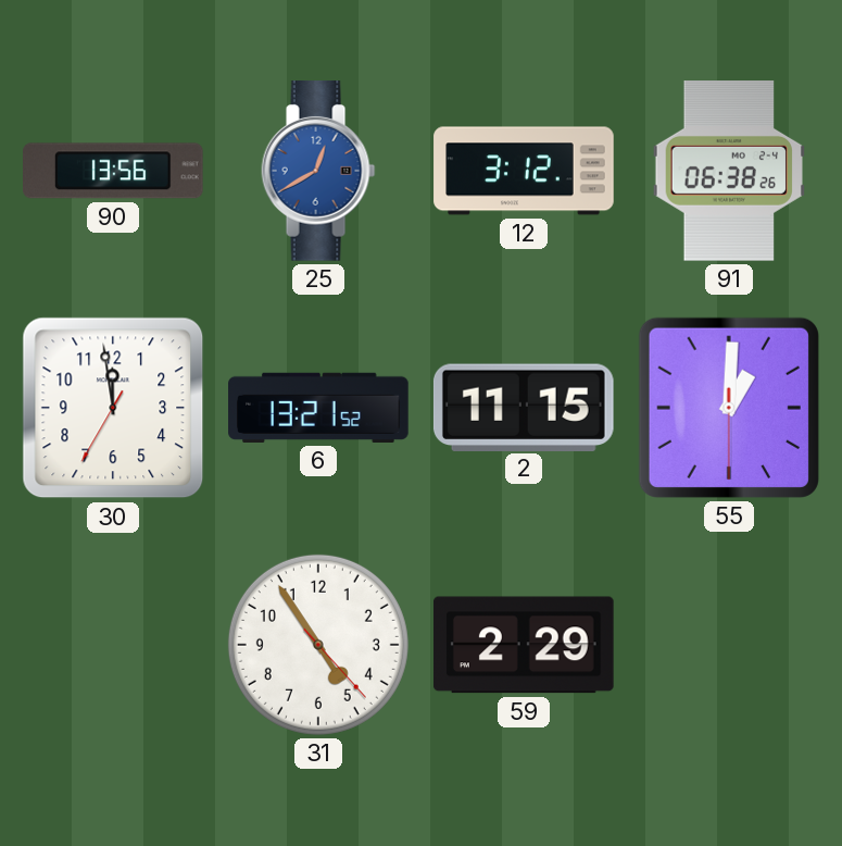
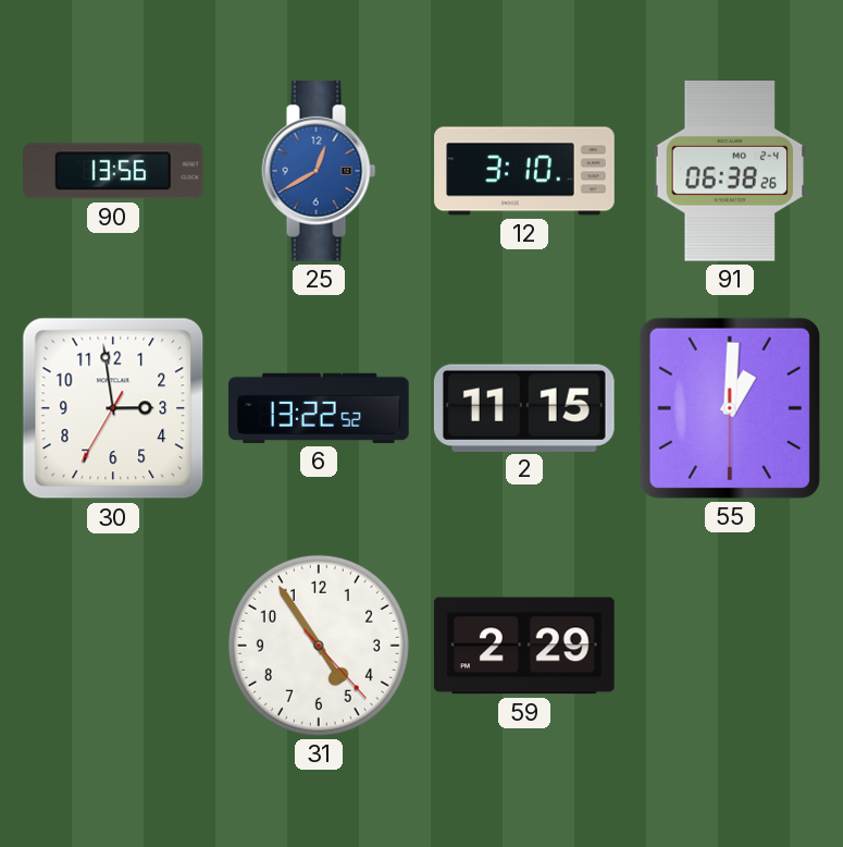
12: 3:12 -> 3:10 (524, 171)
30: 11:58 -> 2:58 (113, 408)
6: 13:21 -> 13:22 (319, 408)
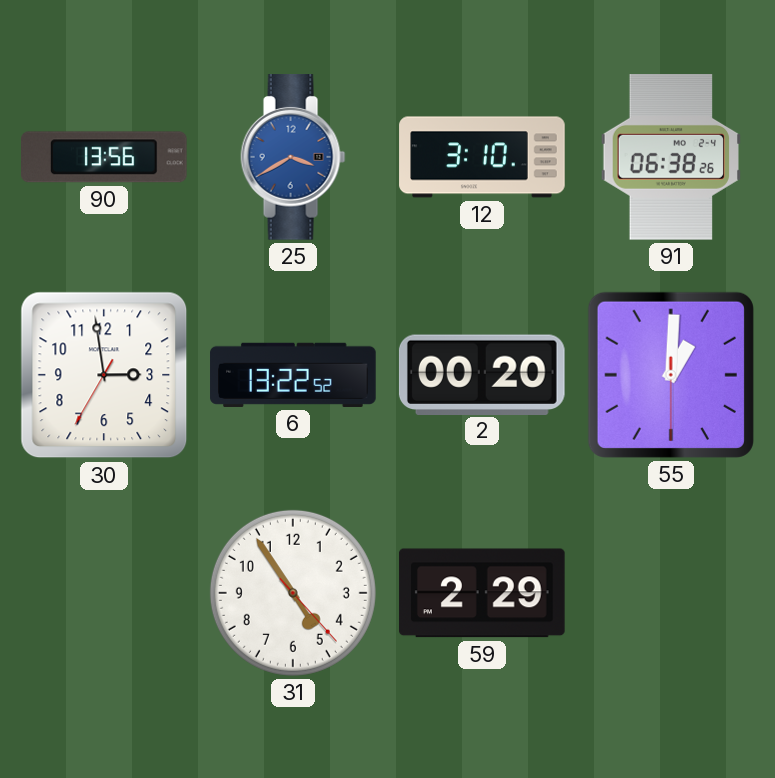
25: 12:40 -> 3:40 (293, 157)
2: 11:15 -> 00:20 (482, 374)
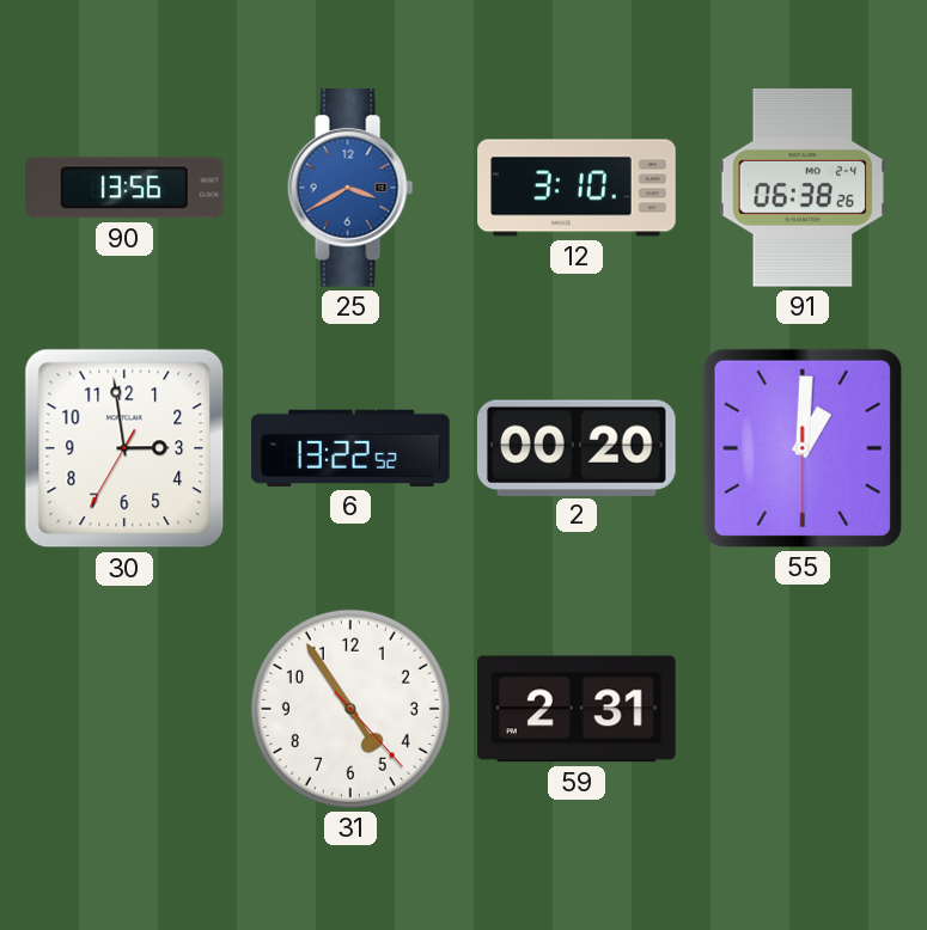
59: 2:29 -> 2:31 (578, 709)
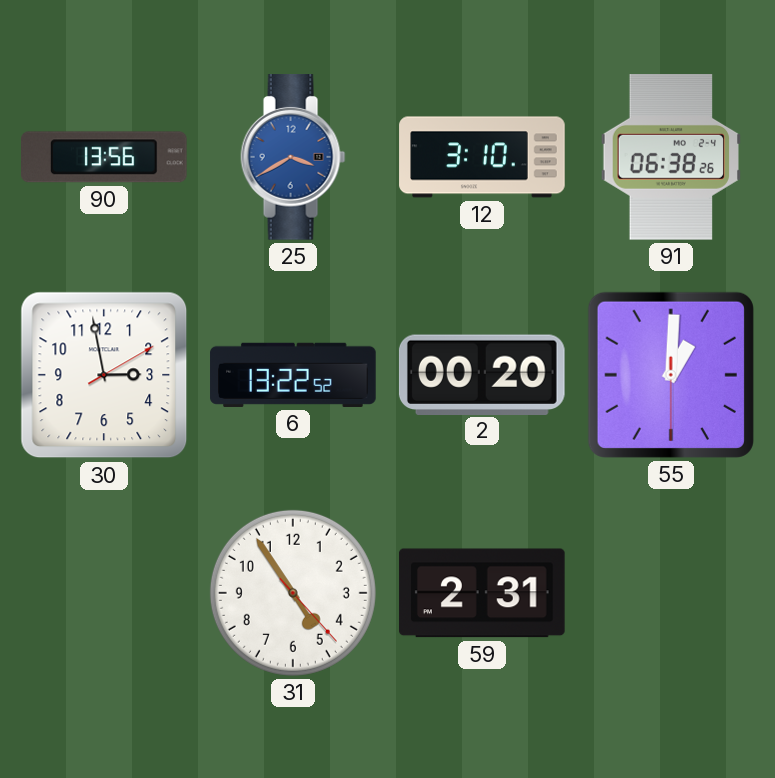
30: 2:58:35 -> 2:58:10 (104, 375)
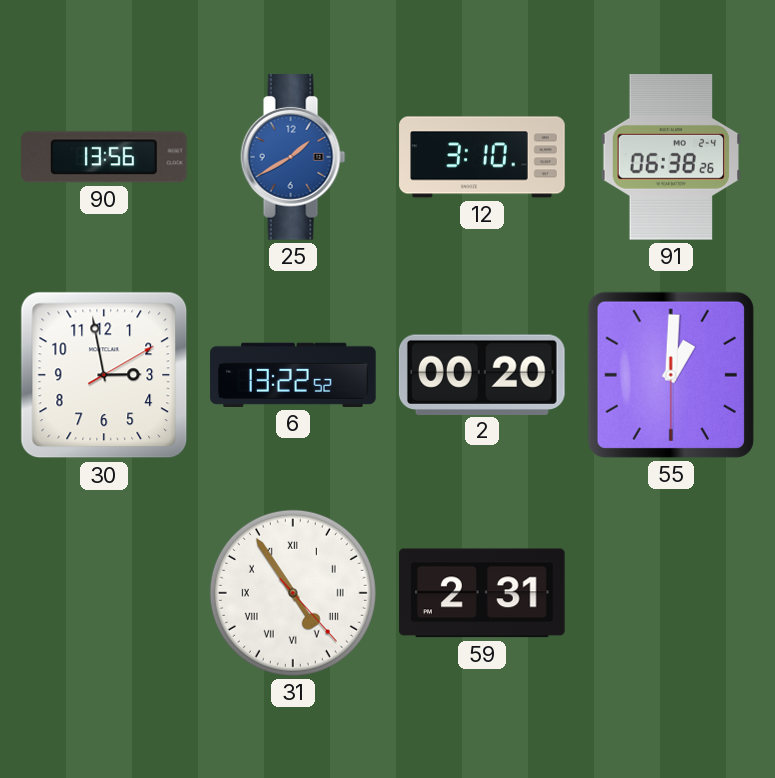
25: 3:40 -> 1:40 (293, 157)
31 numerals: Arabic -> Roman (293, 593)
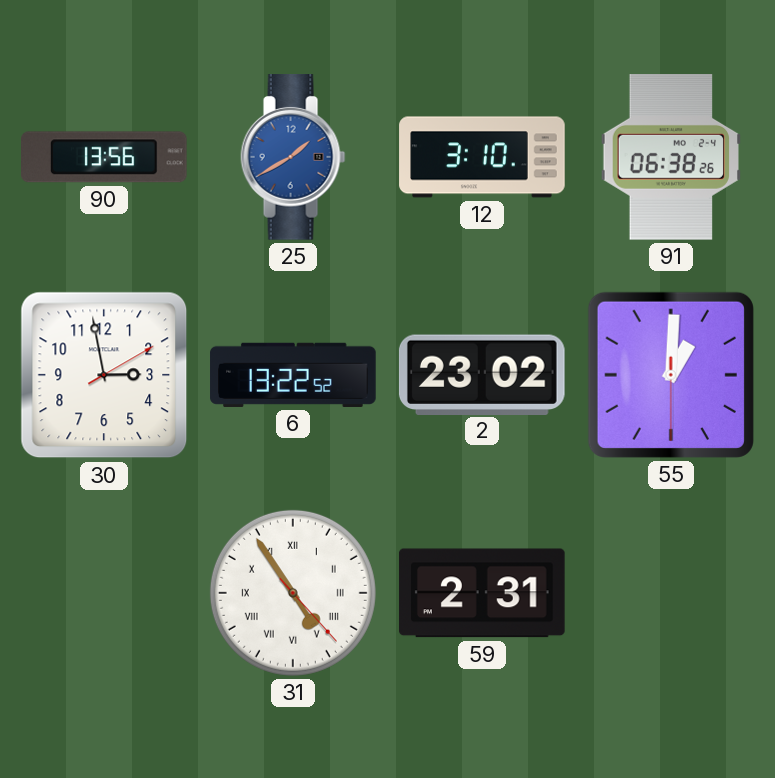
2: 00:20 -> 23:02 (482, 374)
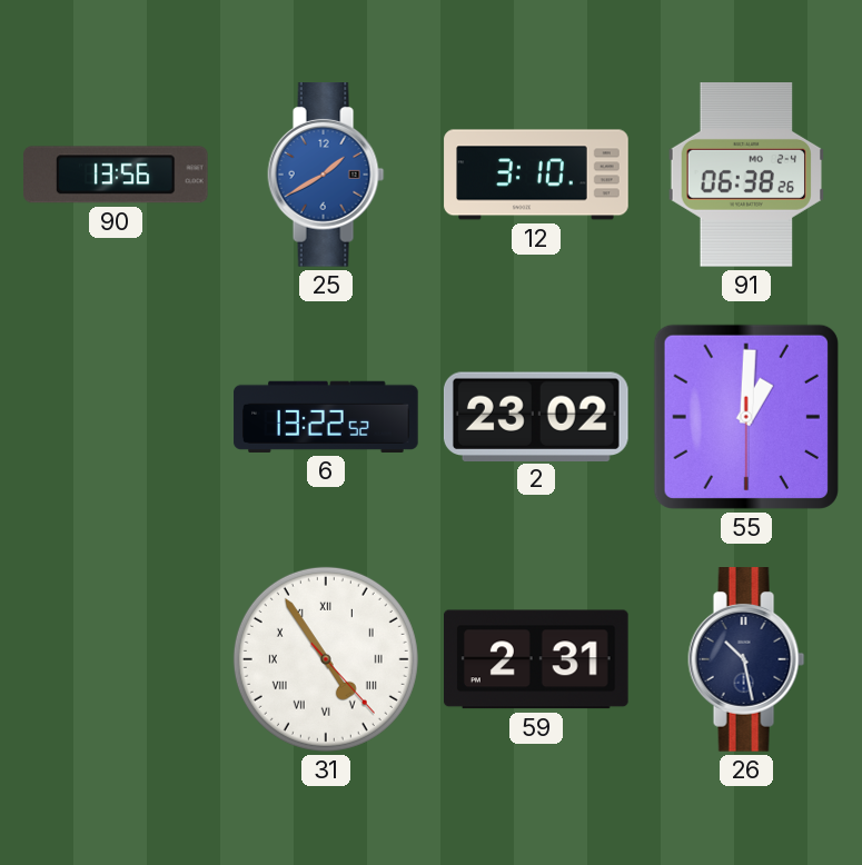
30: 2:58 -> none (104, 375)
26: none -> 10:28 (746, 659)
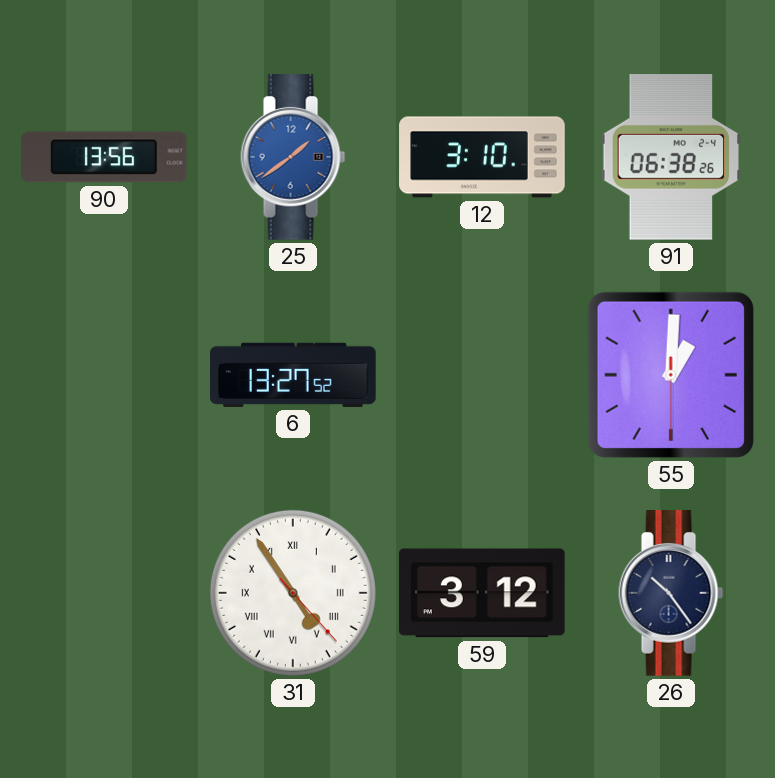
25: 1:40 -> 1:39 (293, 157)
6: 13:22 -> 13:27 (293, 375)
2: 23:02 -> none (536, 416)
59: 2:31 -> 3:12 (483, 593)
26: 10:28 -> 10:24 (671, 593)
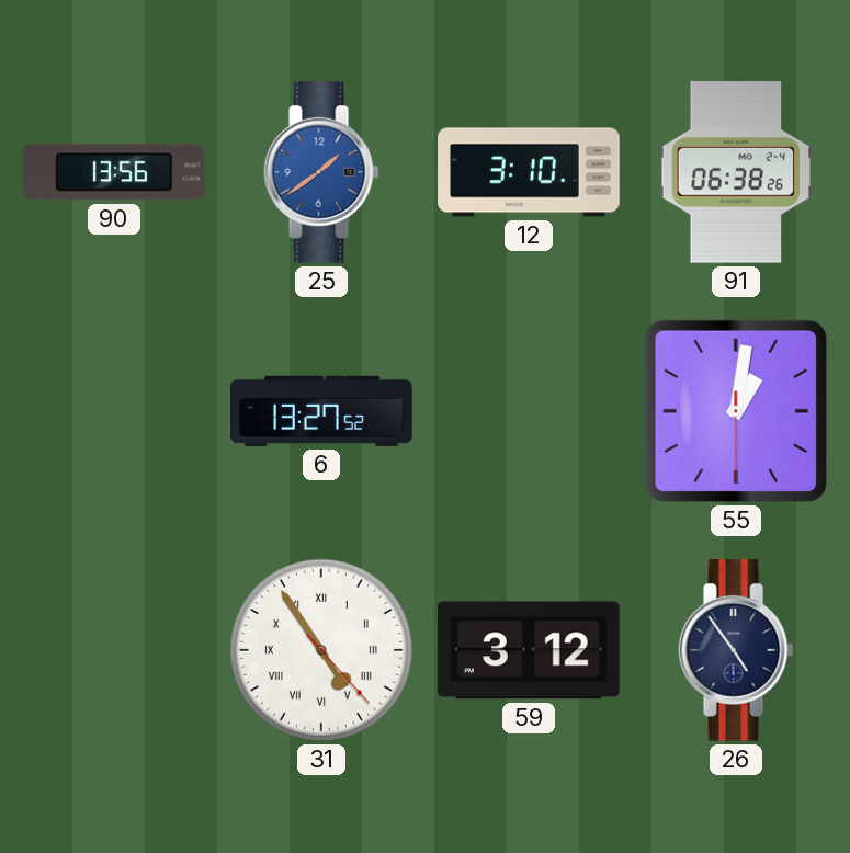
55: 1:00 -> 1:01 (736, 411)
26: 10:24 -> 4:54 (736, 650)
